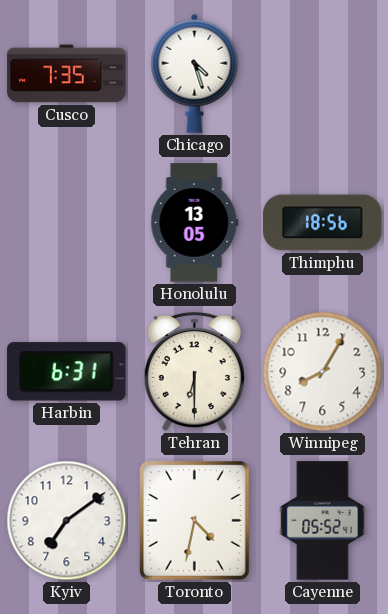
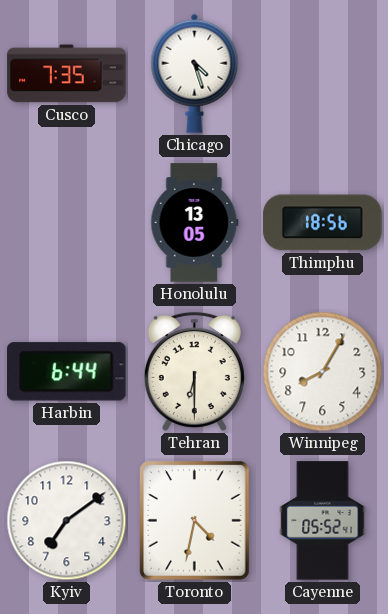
Harbin: 6:31 -> 6:44 (67, 372)
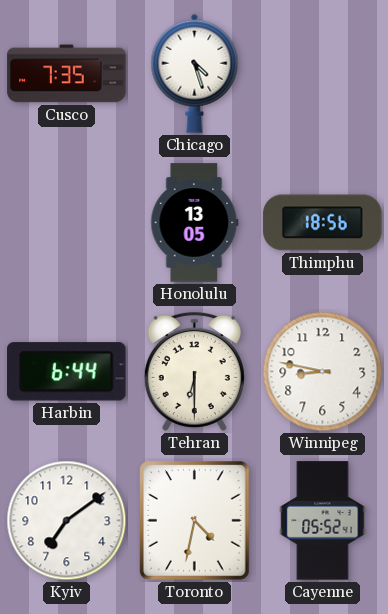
Winnipeg: 8:05 -> 8:47 (323, 372)
